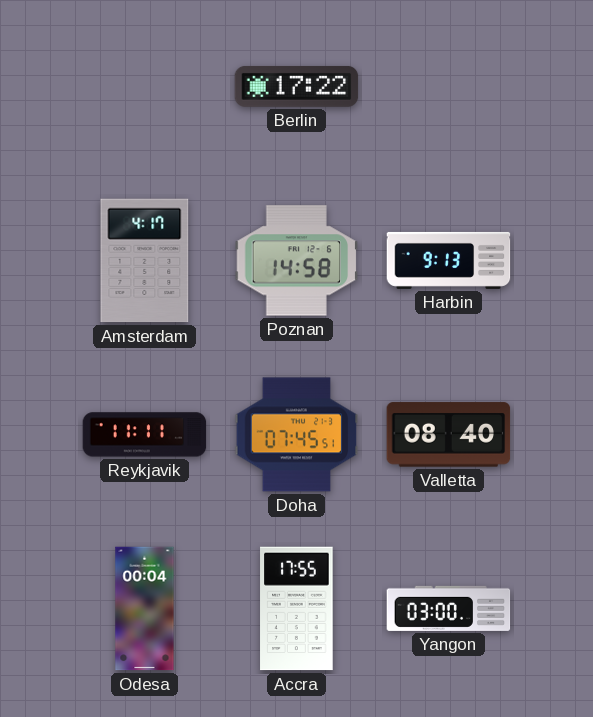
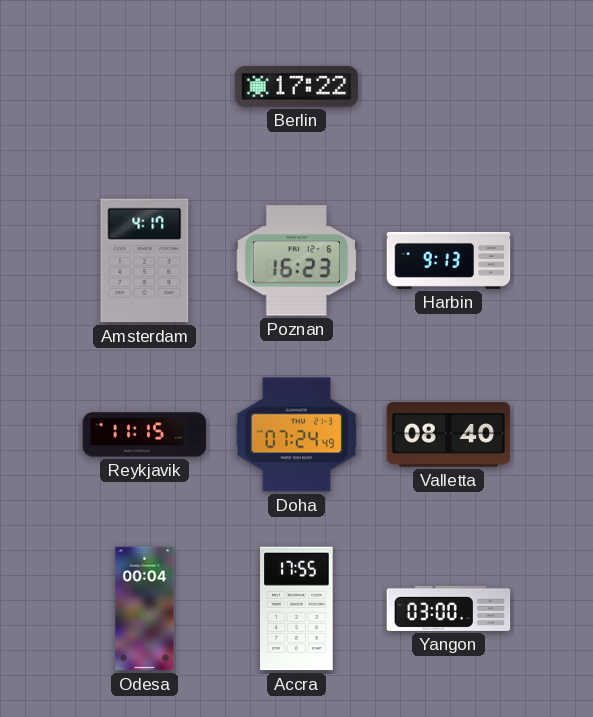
Poznan: 14:58 -> 16:23 (297, 261)
Reykjavik: 11:11 -> 11:15 (145, 435)
Doha: 07:45 -> 07:24 (297, 435)
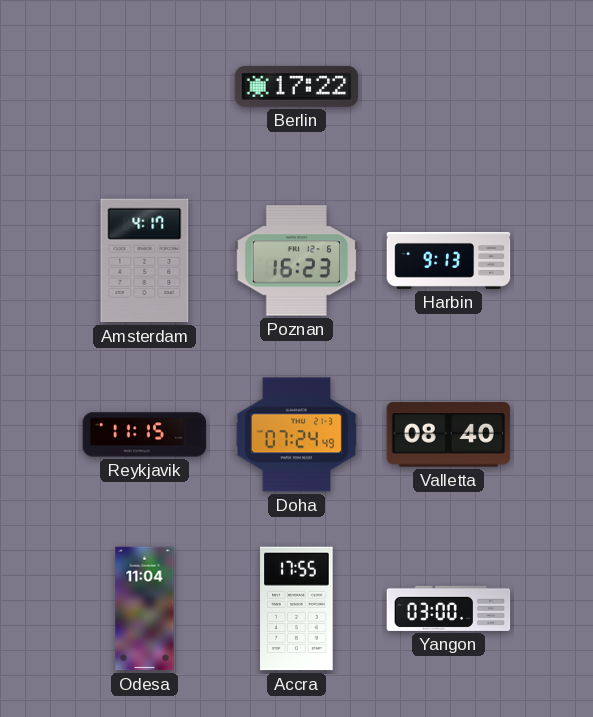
Odesa: 00:04 -> 11:04 (145, 609)
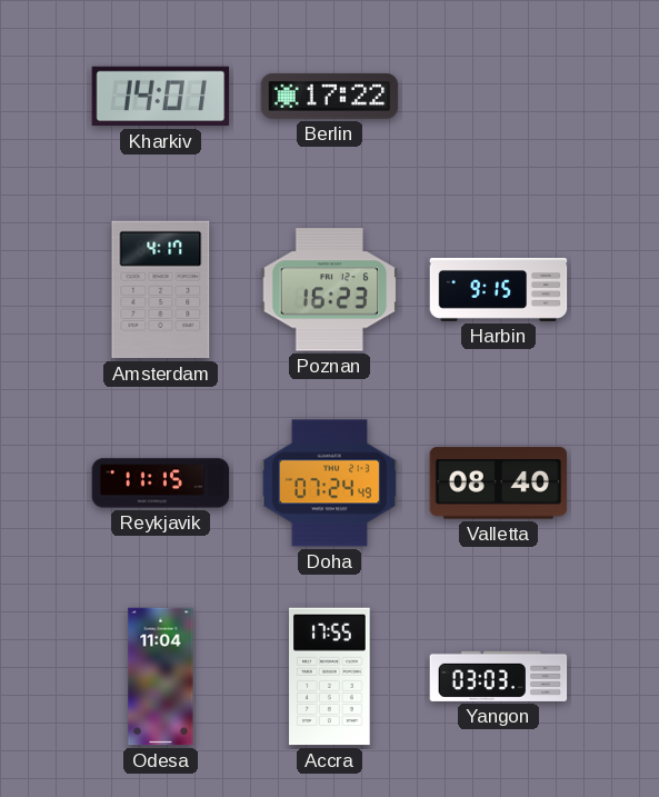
Kharkiv: none -> 14:01 (161, 97)
Harbin: 9:13 -> 9:15 (499, 289)
Yangon: 03:00 -> 03:03 (499, 676)
